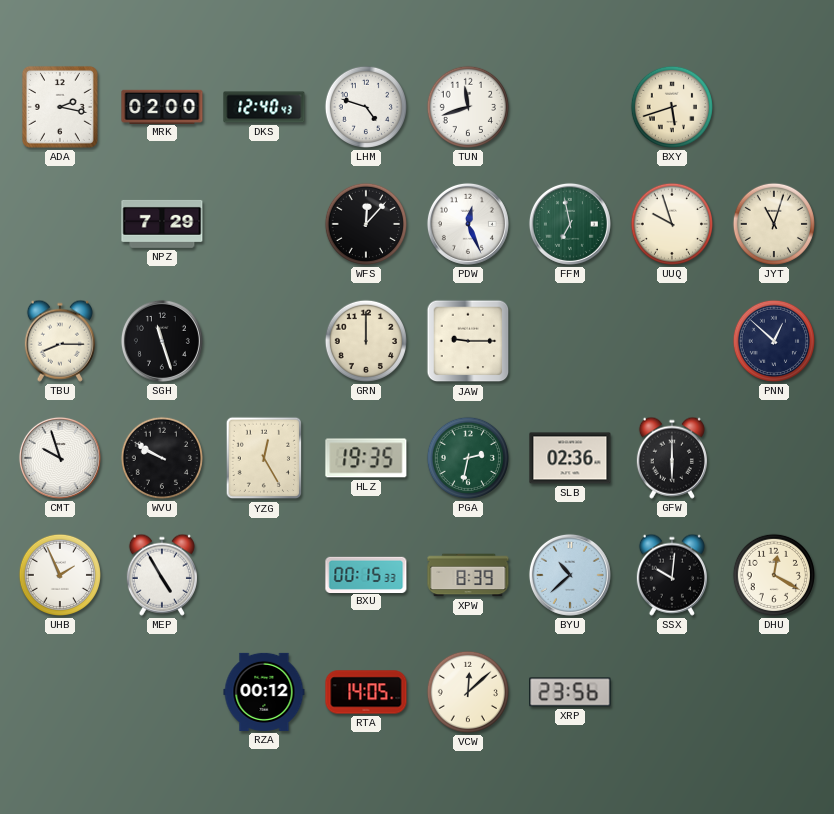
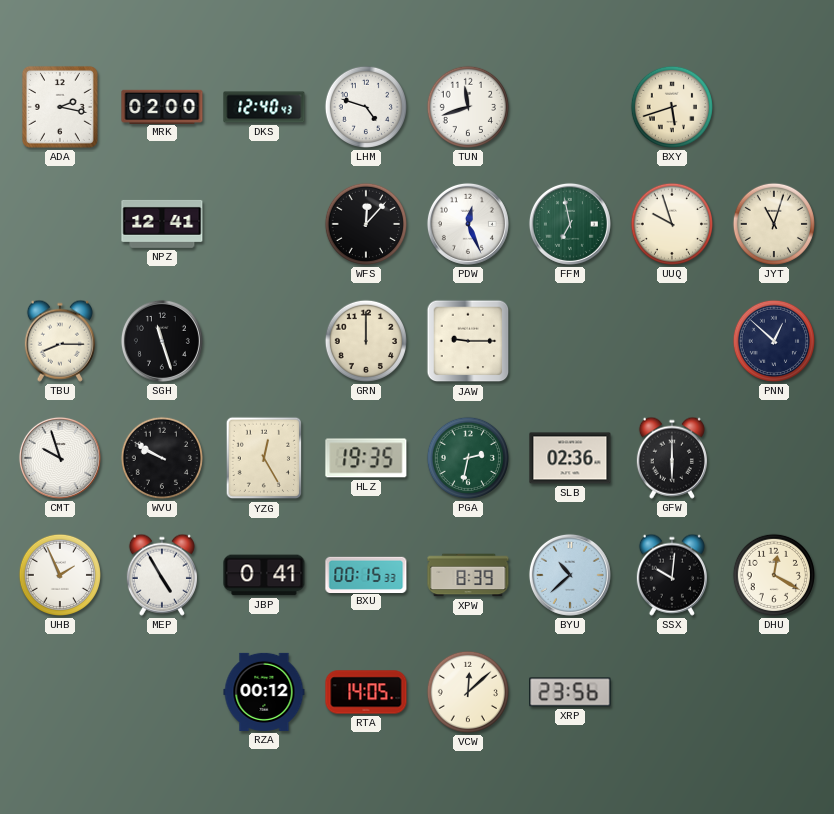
NPZ: 7:29 -> 12:41 (162, 224)
JBP: none -> 0:41 (264, 575)
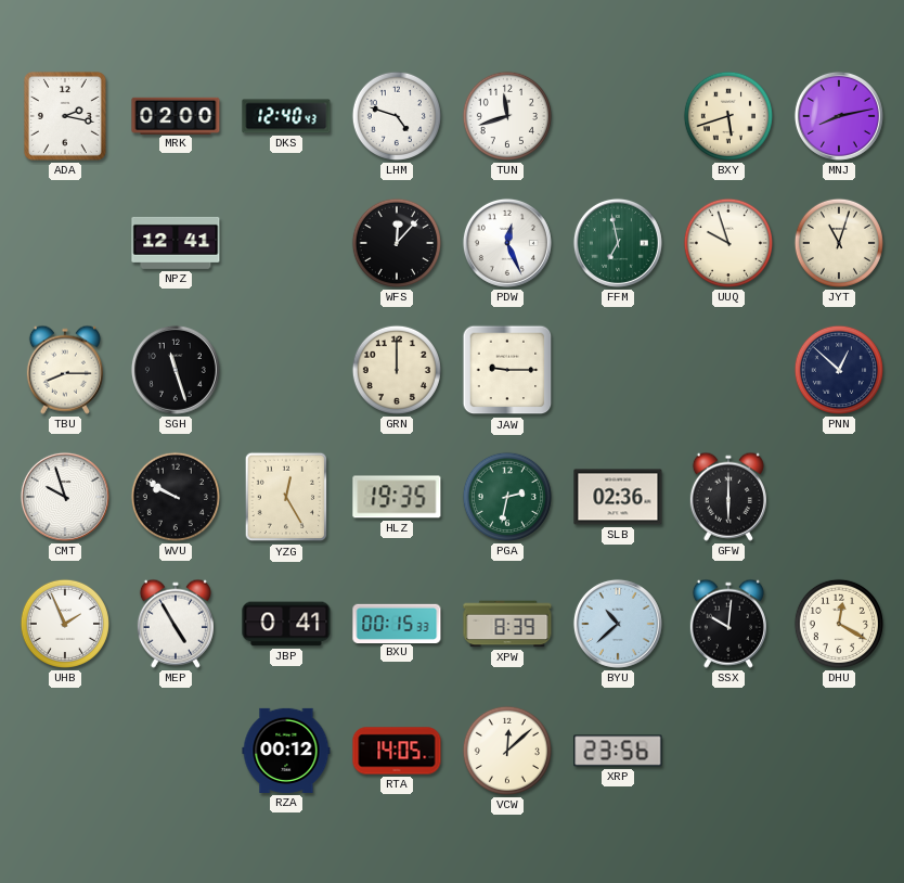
MNJ: none -> 8:13 (839, 116)
